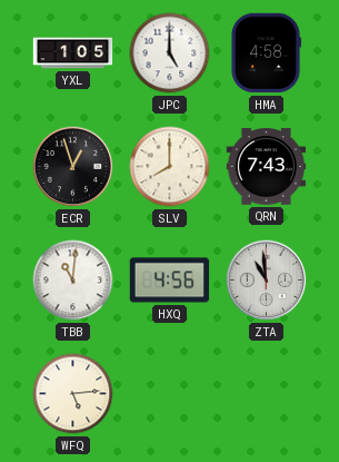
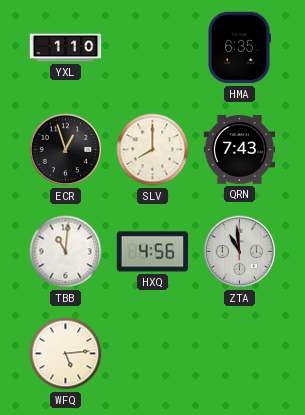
YXL: 1:05 -> 1:10 (66, 48)
JPC: 5:00 -> none (170, 53)
HMA: 4:58 -> 6:35 (239, 48)
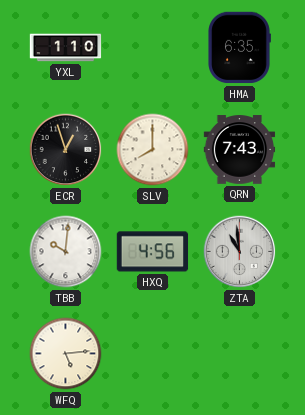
TBB: 11:01 -> 10:01 (66, 252)
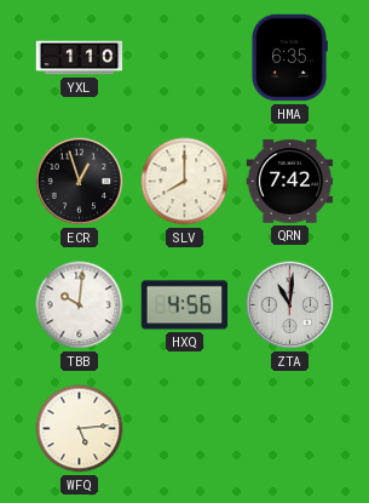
QRN: 7:43 -> 7:42 (290, 182)
ZTA: 10:59 -> 11:01 (290, 305)
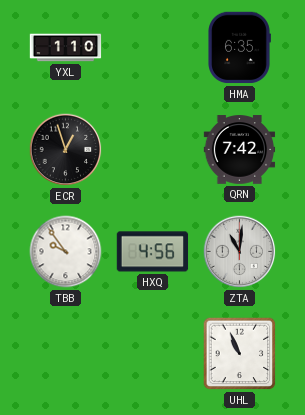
SLV: 8:00 -> none (185, 182)
TBB: 10:01 -> 9:54 (66, 252)
WFQ: 5:14 -> none (80, 429)
UHL: none -> 10:56 (240, 354)
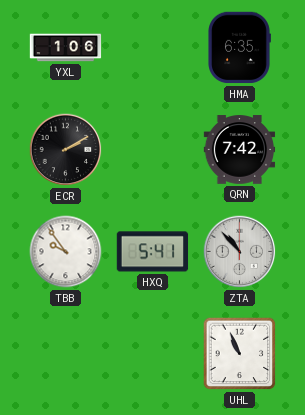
YXL: 1:10 -> 1:06 (66, 48)
ECR: 12:57 -> 2:10 (66, 150)
HXQ: 4:56 -> 5:41 (153, 252)
ZTA: 11:01 -> 10:53 (240, 252)
